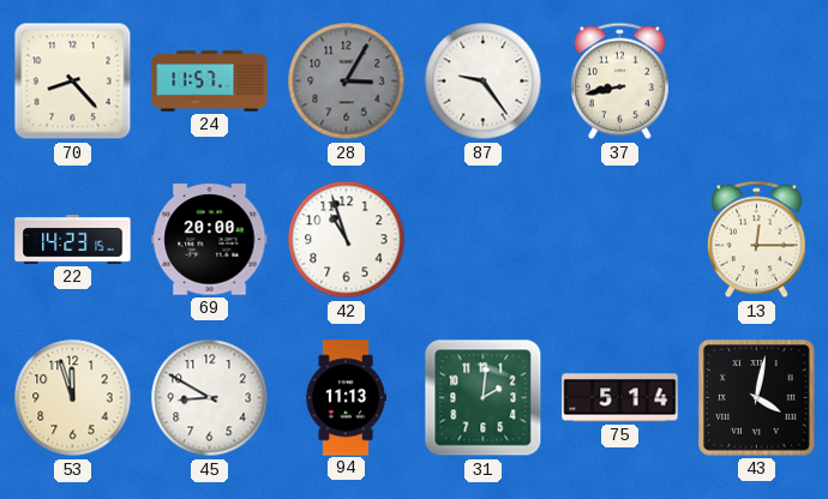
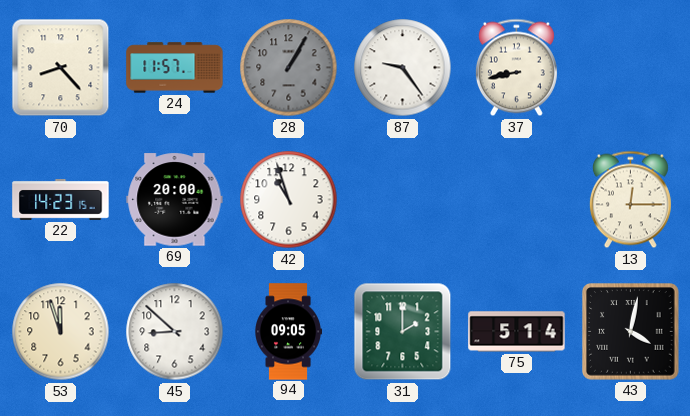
28: 3:05 -> 1:05 (289, 68)
45: 8:50 -> 8:52 (175, 332)
94: 11:13 -> 09:05 (289, 332)
31: 2:01 -> 2:00 (403, 332)
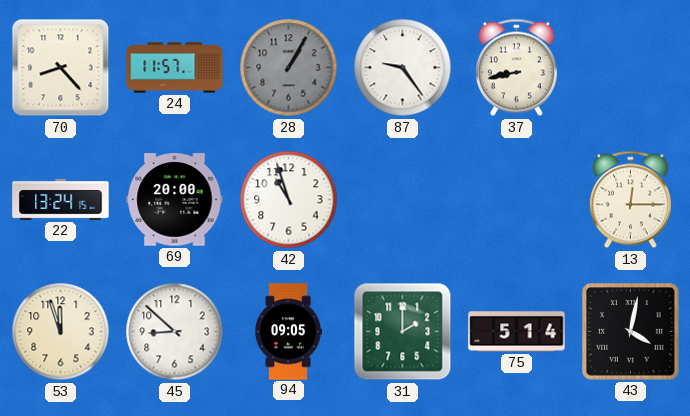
22: 14:23 -> 13:24 (61, 200)
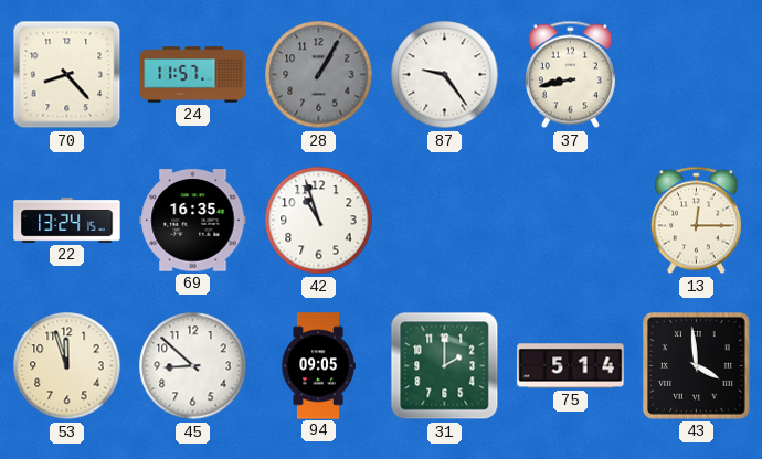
69: 20:00 -> 16:35 (193, 221)
43: 4:02 -> 3:59 (697, 366)
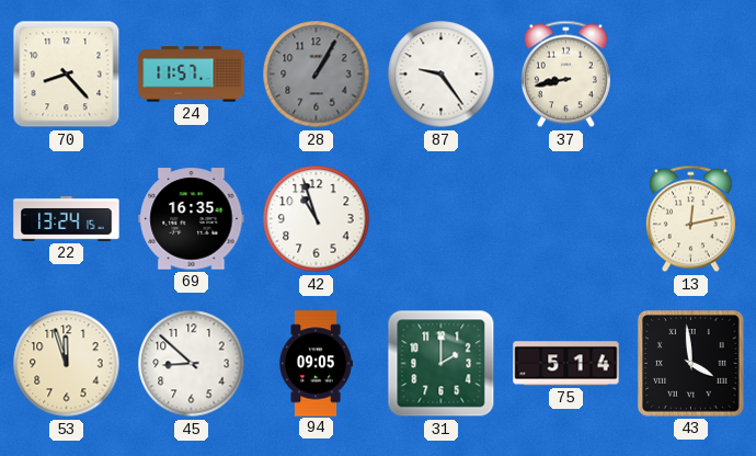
13: 12:15 -> 12:13 (690, 219)
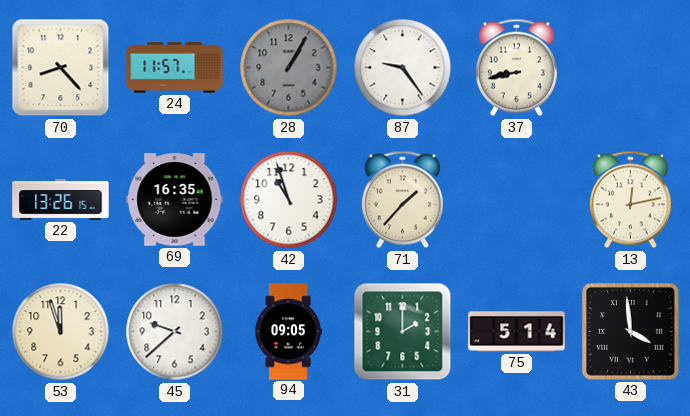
22: 13:24 -> 13:26 (61, 200)
71: none -> 1:37 (402, 200)
45: 8:52 -> 9:38 (175, 332)
